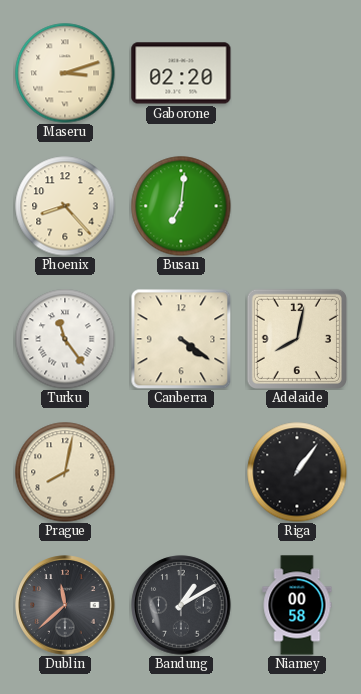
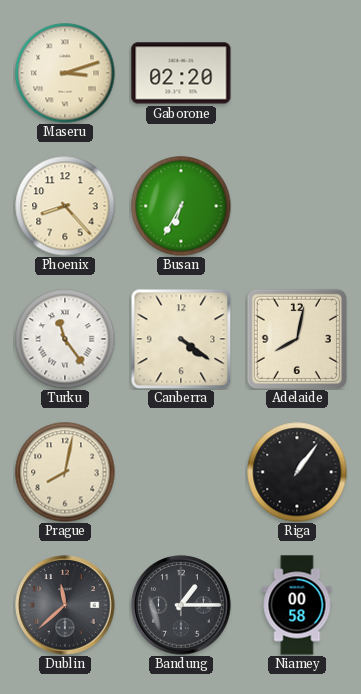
Busan: 7:01 -> 6:35 (181, 206)
Bandung: 1:10 -> 1:15 (181, 605)
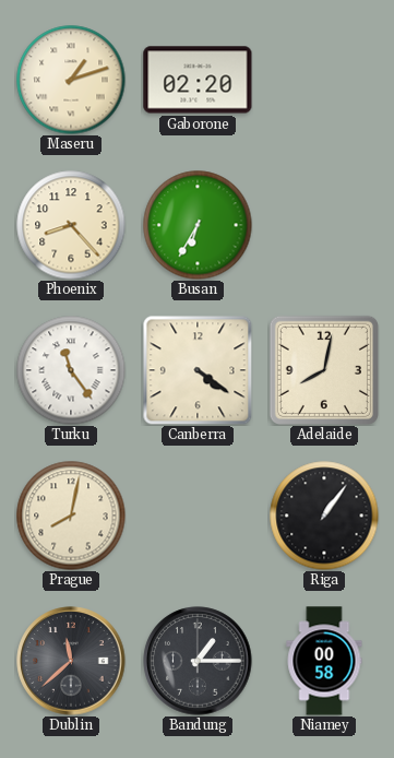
Maseru: 3:12 -> 1:12 (71, 80)
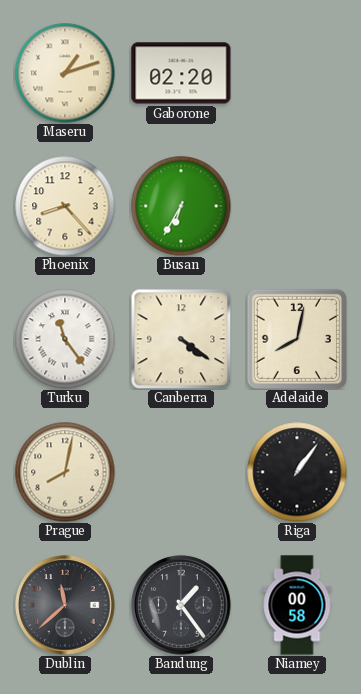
Bandung: 1:15 -> 1:24 (181, 605)
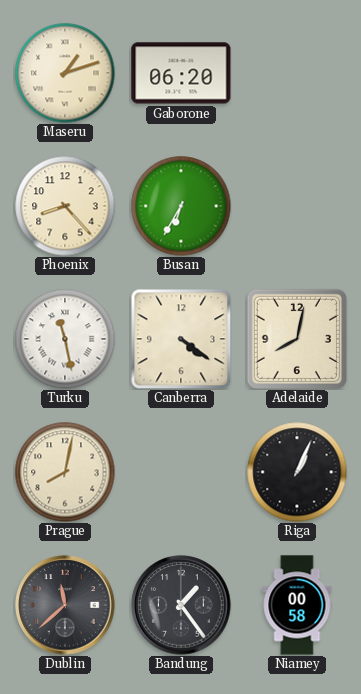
Gaborone: 02:20 -> 06:20 (181, 73)
Turku: 11:24 -> 11:28 (65, 339)
Riga: 1:06 -> 1:04 (297, 472)
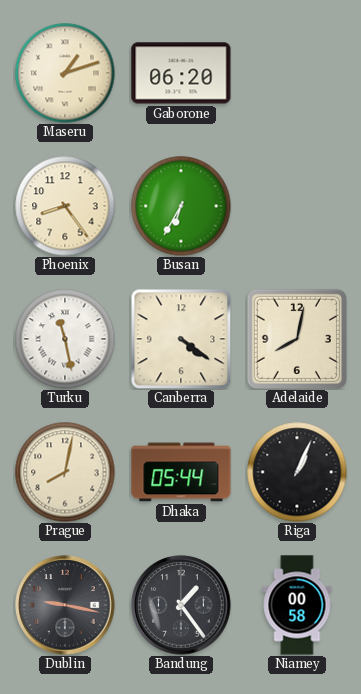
Phoenix: 8:23 -> 8:24 (65, 206)
Dhaka: none -> 05:44 (181, 472)
Dublin: 11:38 -> 9:17 (65, 605)
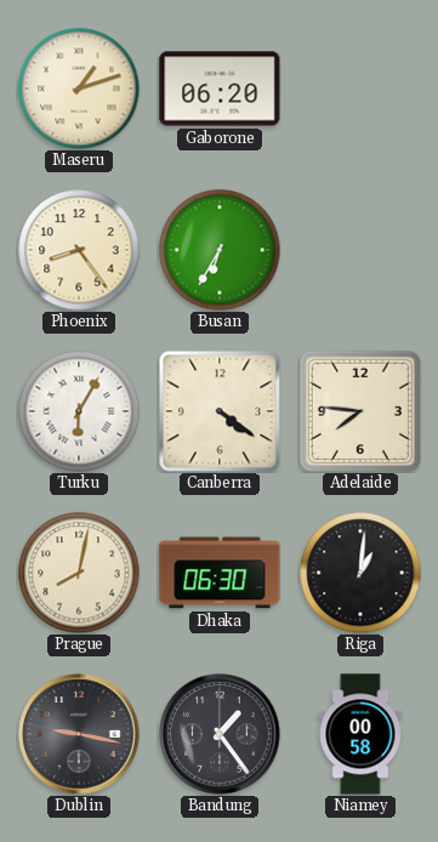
Turku: 11:28 -> 6:05 (79, 411)
Adelaide: 8:02 -> 7:46 (360, 411)
Dhaka: 05:44 -> 06:30 (220, 573)
Riga: 1:04 -> 1:01 (360, 573)
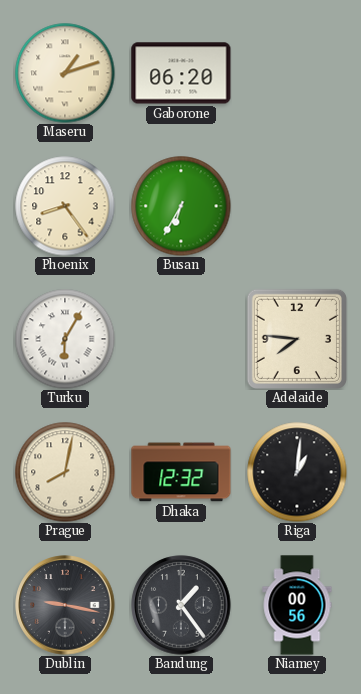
Canberra: 4:21 -> none (220, 411)
Dhaka: 06:30 -> 12:32 (181, 472)
Niamey: 00:58 -> 00:56 (297, 605)
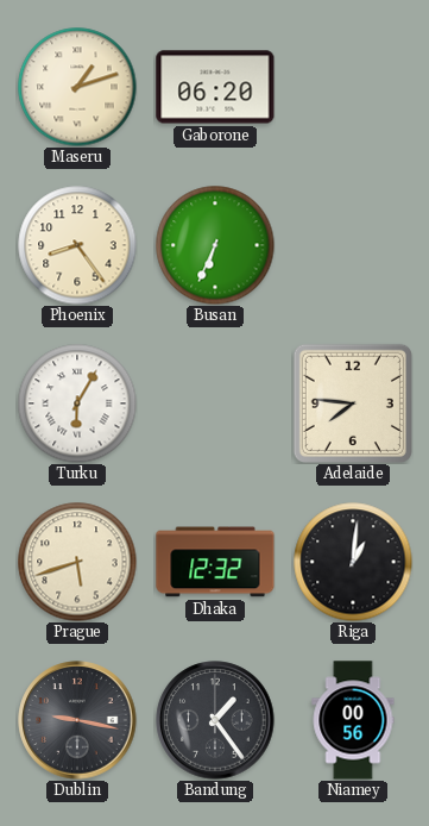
Busan: 6:35 -> 6:34 (215, 245)
Prague: 8:02 -> 5:42 (77, 562)
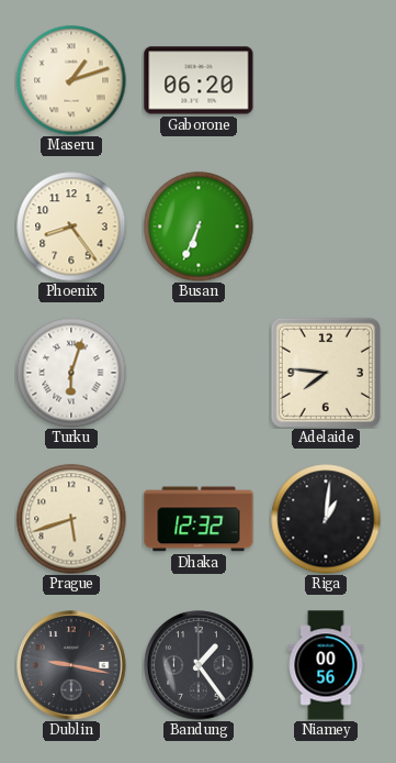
Turku: 6:05 -> 6:03 (71, 373)
